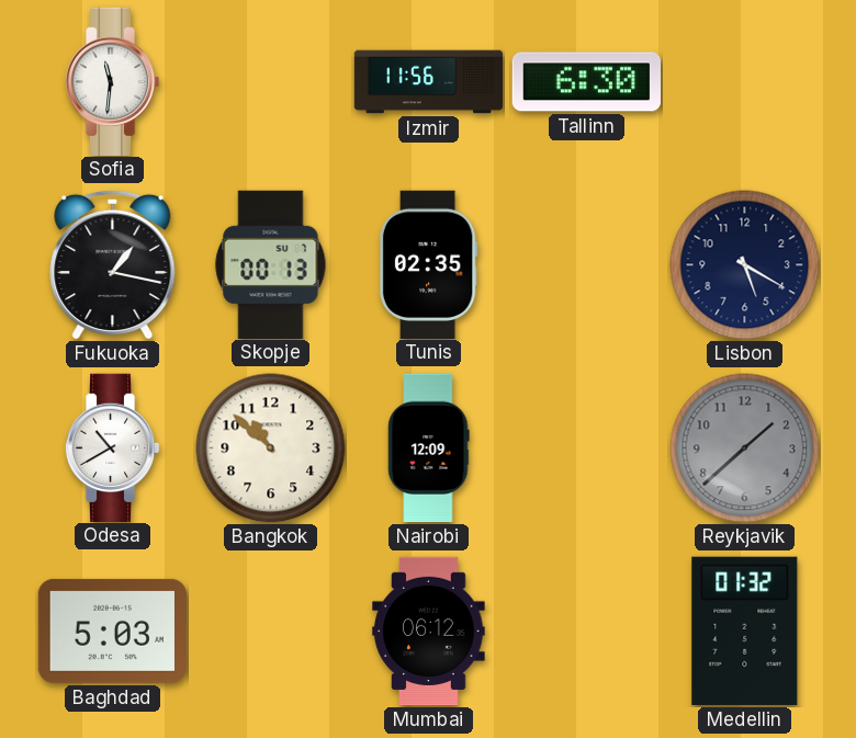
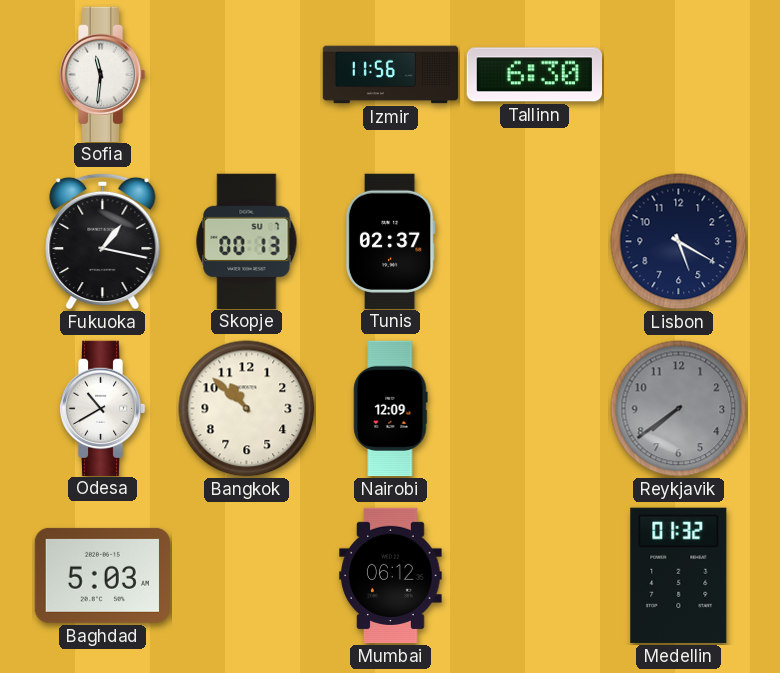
Tunis: 02:35 -> 02:37 (390, 241)
Reykjavik: 1:38 -> 7:39 (679, 409)
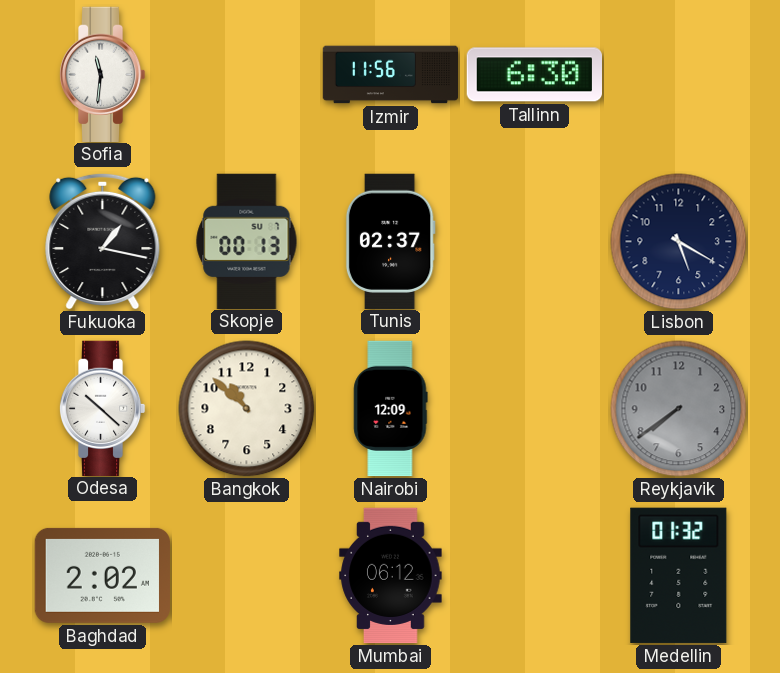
Odesa: 10:40 -> 10:22 (102, 408)
Baghdad: 5:03 -> 2:02 (102, 575)
